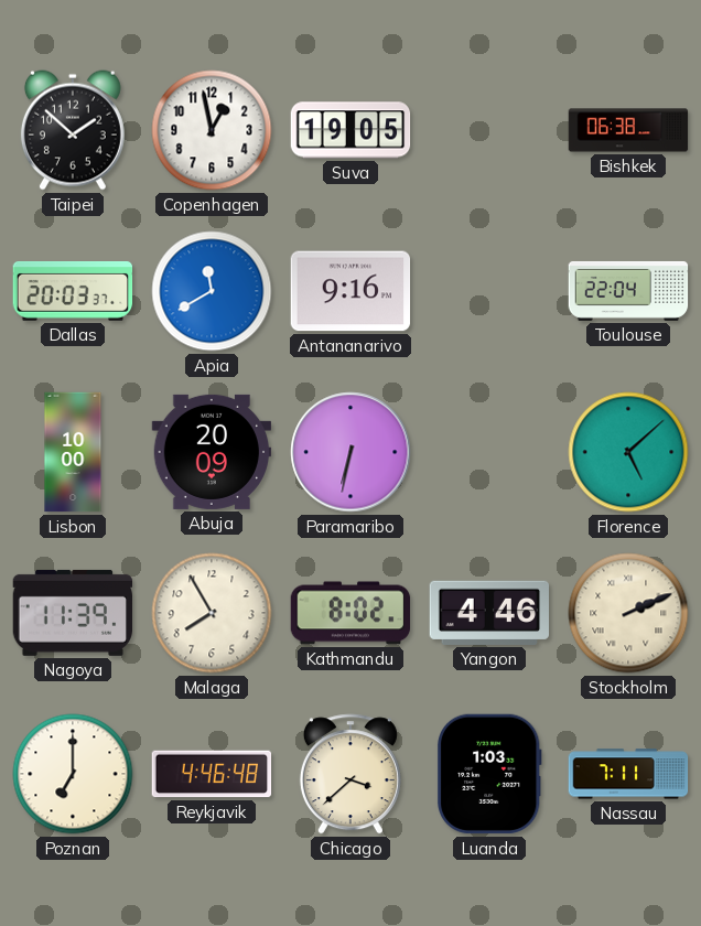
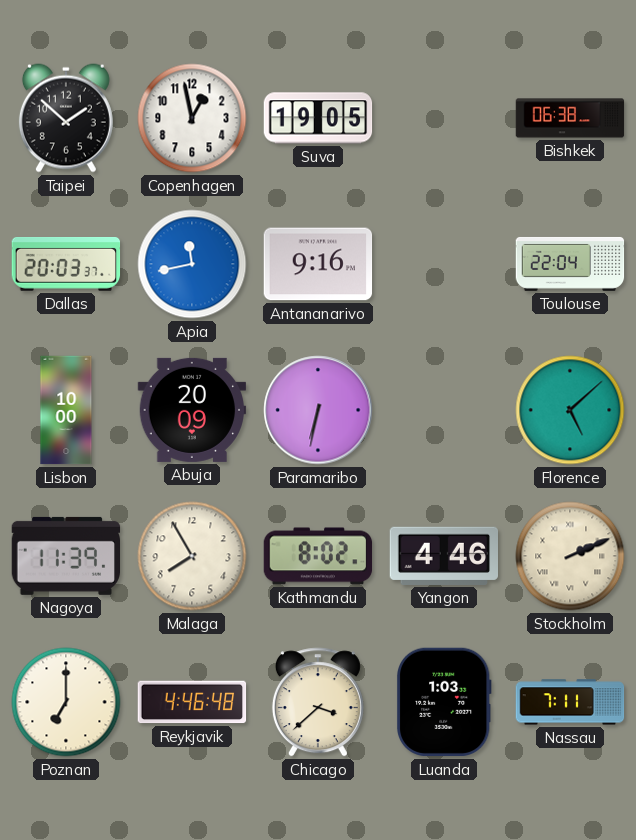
Apia: 11:40 -> 11:43 (192, 264)
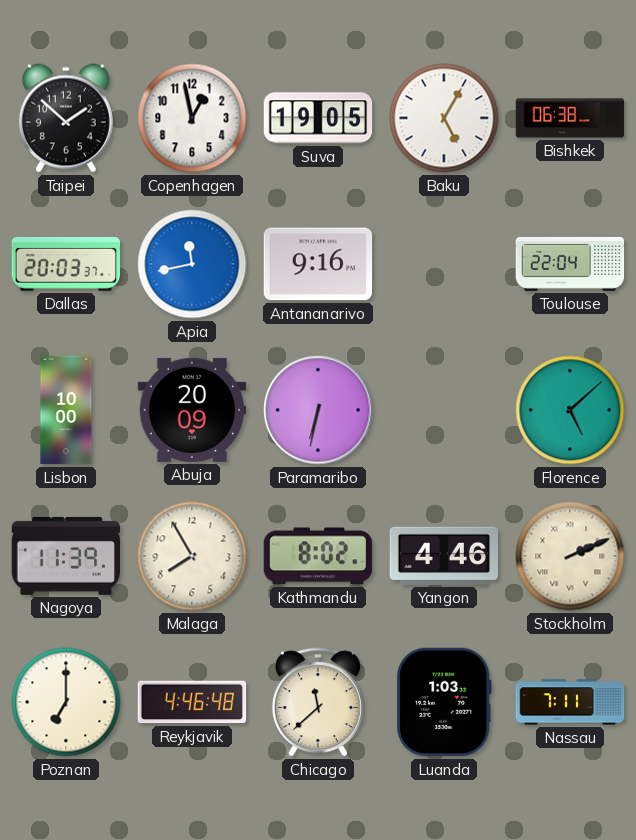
Baku: none -> 5:05 (444, 118)
Chicago: 3:38 -> 11:38 (318, 702)
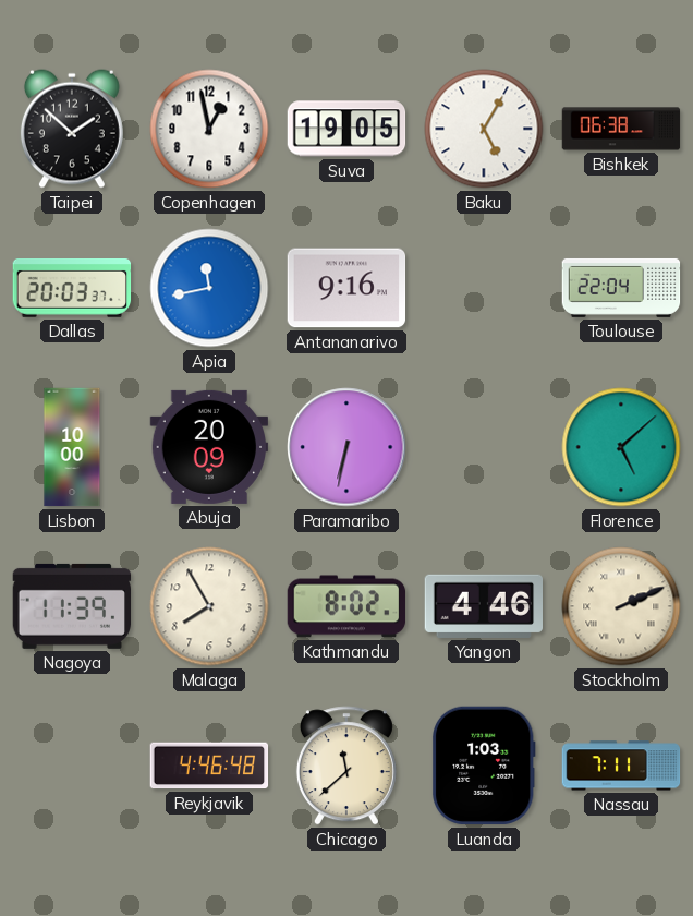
Poznan: 7:00 -> none (66, 702)
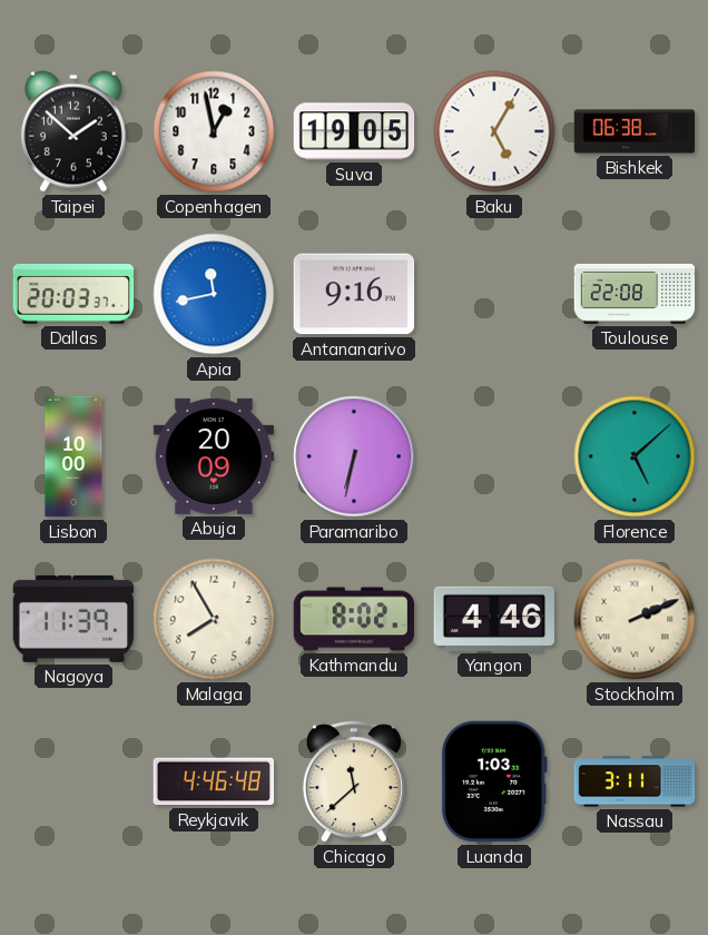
Toulouse: 22:04 -> 22:08 (635, 294)
Nassau: 7:11 -> 3:11 (635, 781)
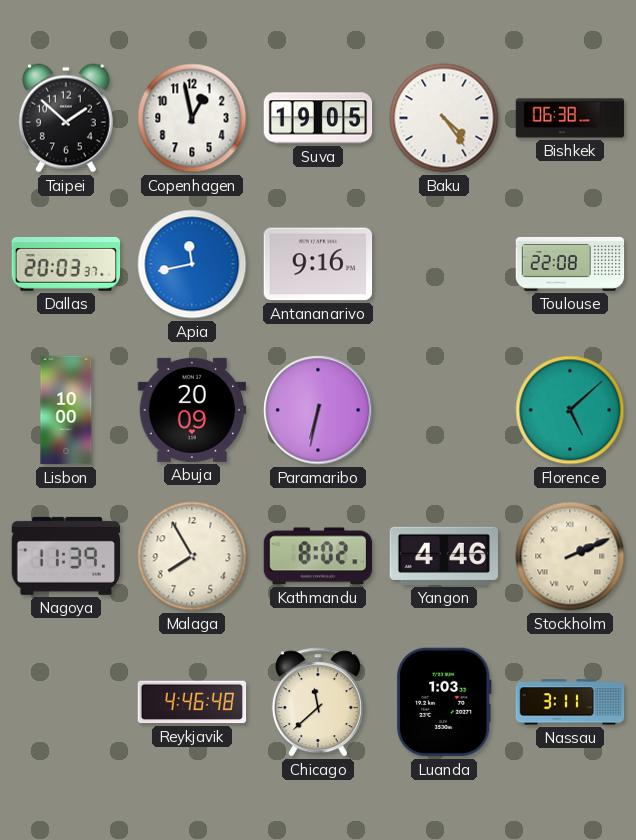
Baku: 5:05 -> 4:24 (444, 118)
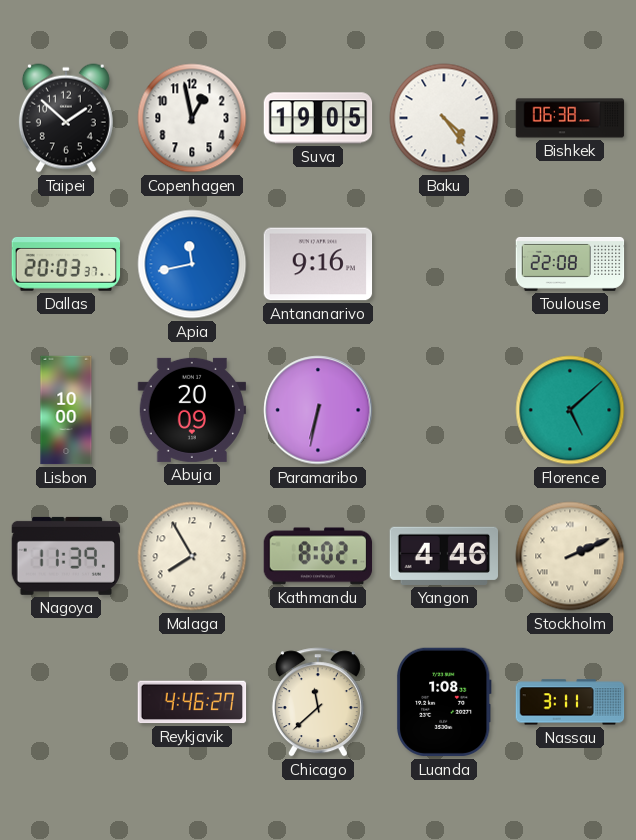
Reykjavik: 4:46:48 -> 4:46:27 (192, 702)
Luanda: 1:03 -> 1:08 (444, 702)
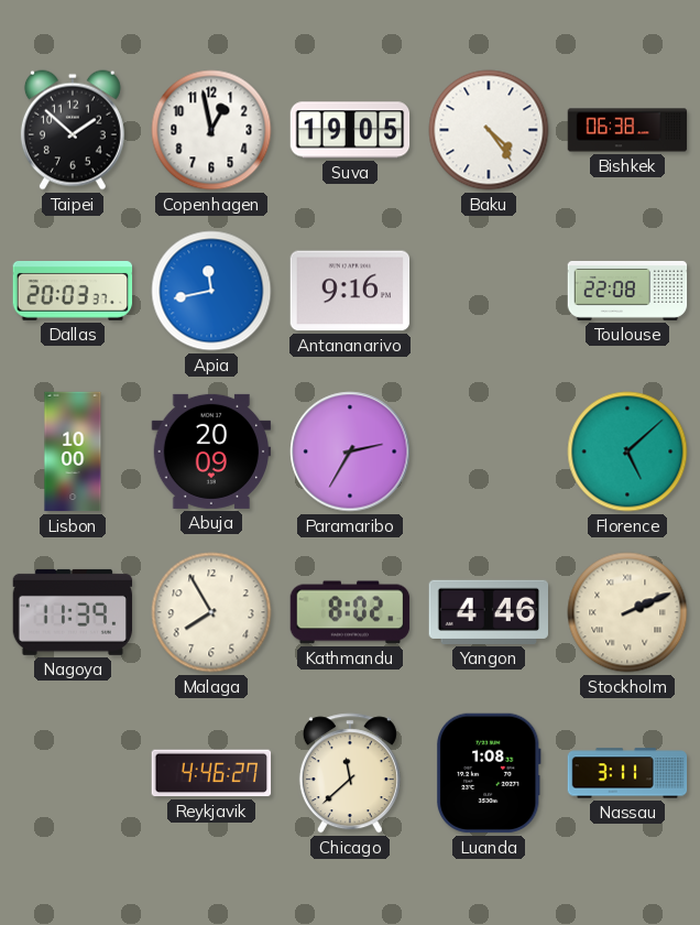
Paramaribo: 6:32 -> 2:35 (350, 451)
